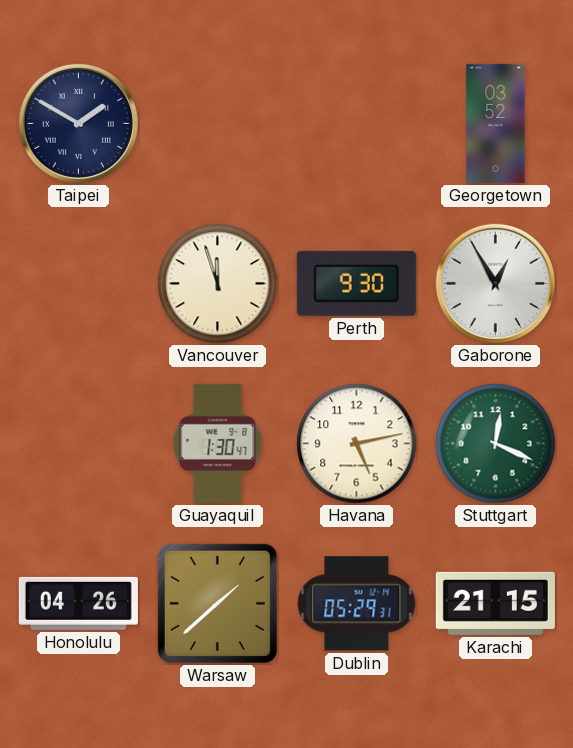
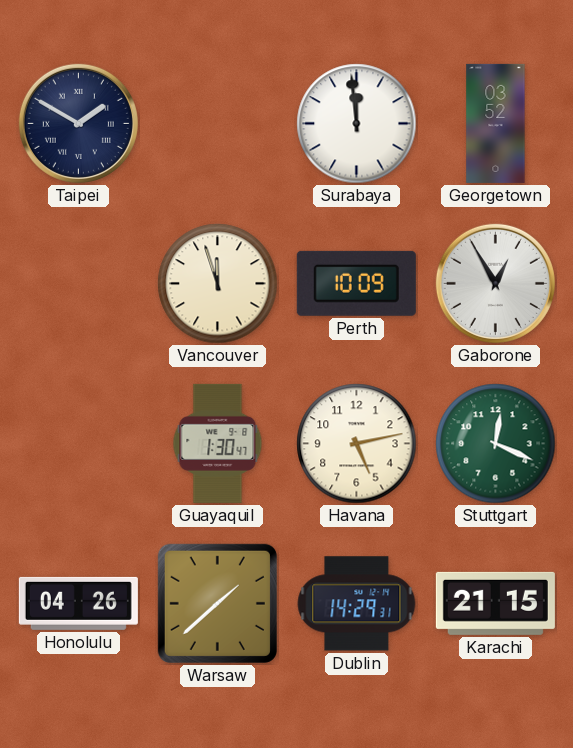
Surabaya: none -> 11:59 (357, 124)
Perth: 9:30 -> 10:09 (356, 283)
Dublin: 05:29 -> 14:29 (357, 604)
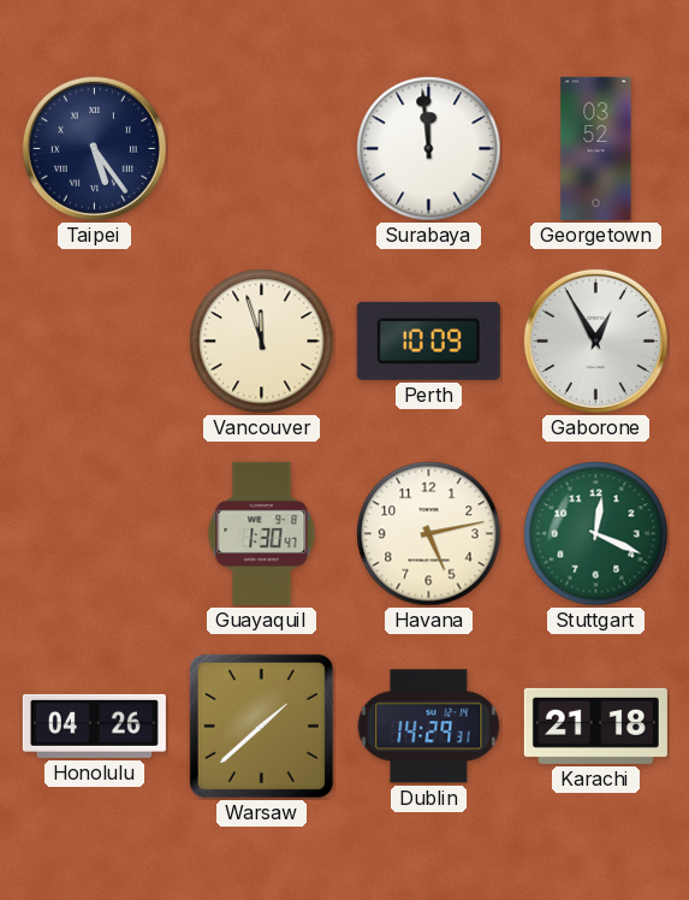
Taipei: 1:50 -> 5:24 (94, 148)
Karachi: 21:15 -> 21:18 (595, 726)
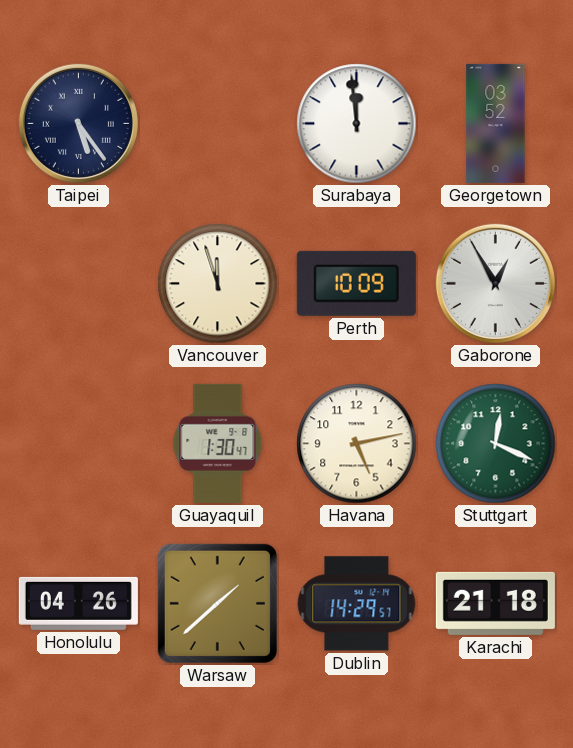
Dublin: 14:29:31 -> 14:29:57 (357, 604)
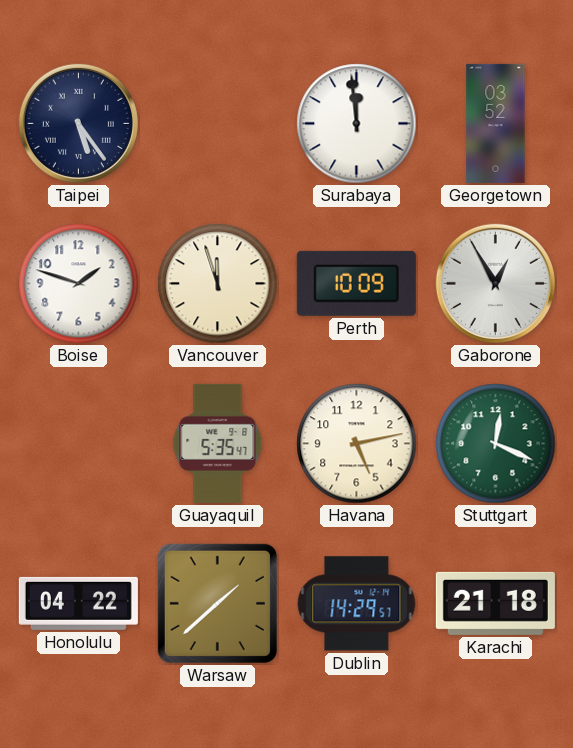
Boise: none -> 1:48 (79, 284)
Guayaquil: 1:30 -> 5:35 (218, 443)
Honolulu: 04:26 -> 04:22 (78, 603)
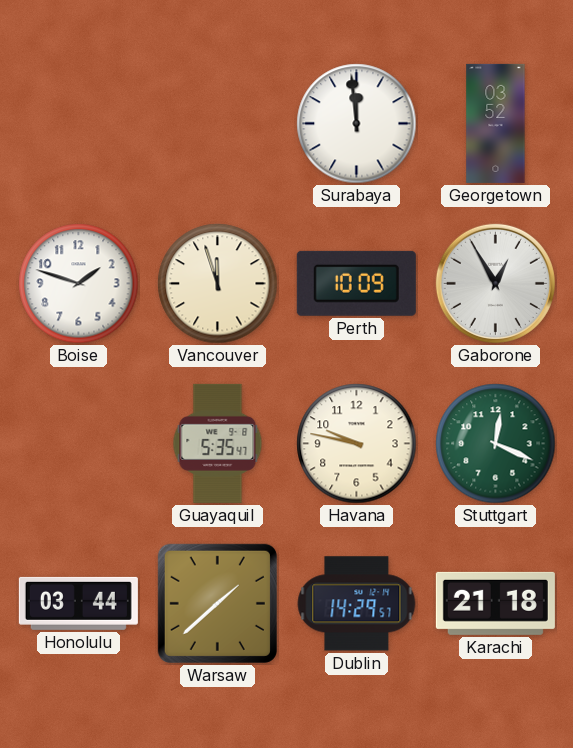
Taipei: 5:24 -> none (78, 123)
Havana: 5:13 -> 9:47 (357, 444)
Honolulu: 04:22 -> 03:44 (78, 603)
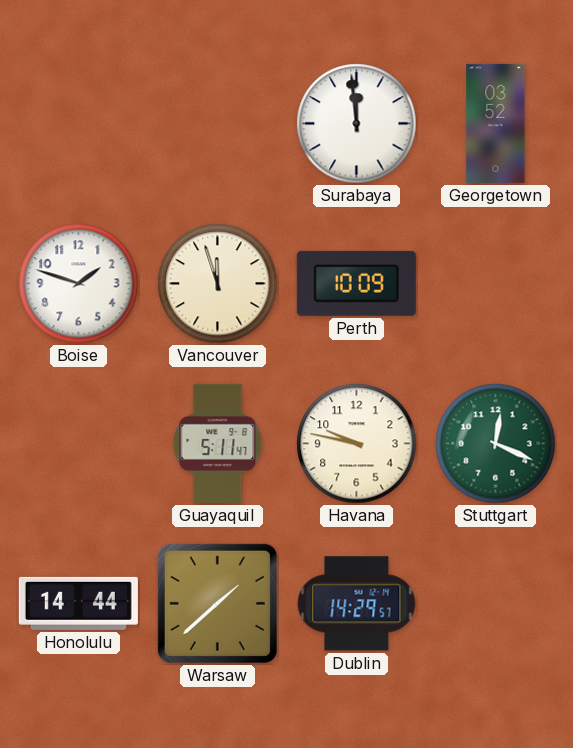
Gaborone: 12:55 -> none (495, 283)
Guayaquil: 5:35 -> 5:11 (218, 443)
Honolulu: 03:44 -> 14:44 (78, 603)
Karachi: 21:18 -> none (495, 603)
